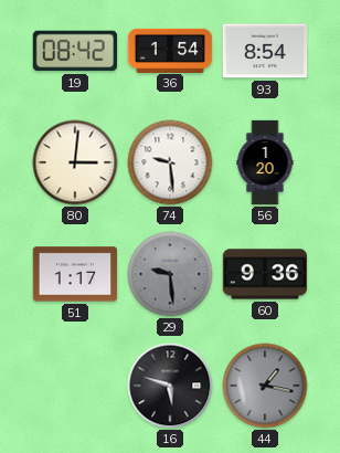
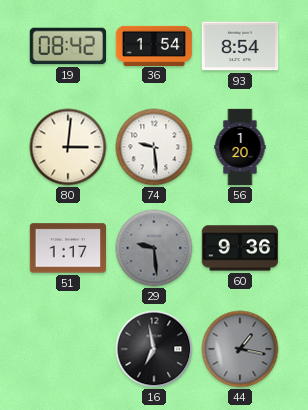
16: 5:48 -> 6:58 (154, 349)
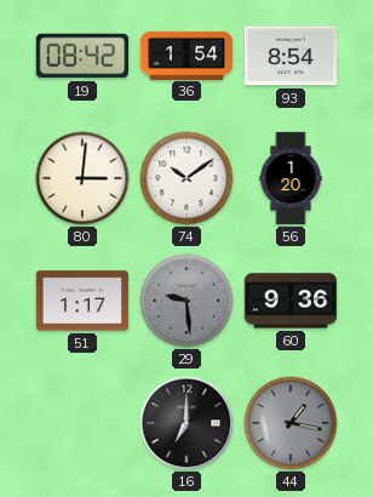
74: 9:29 -> 10:09 (187, 178)
16: 6:58 -> 7:00 (187, 423)
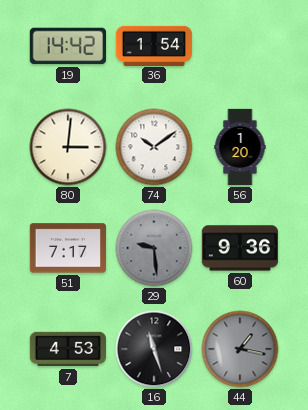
19: 08:42 -> 14:42 (68, 46)
93: 8:54 -> none (291, 56)
51: 1:17 -> 7:17 (68, 248)
7: none -> 4:53 (68, 349)
16: 7:00 -> 11:27 (154, 349)
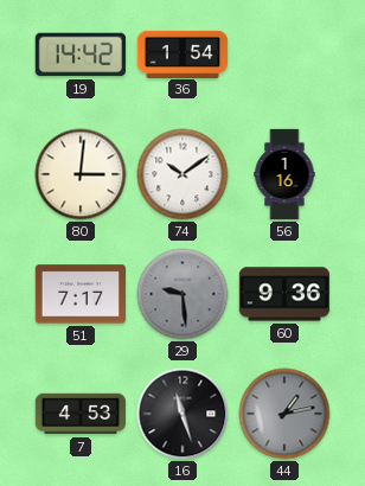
56: 1:20 -> 1:16 (284, 174)
44: 1:17 -> 1:13 (284, 414)
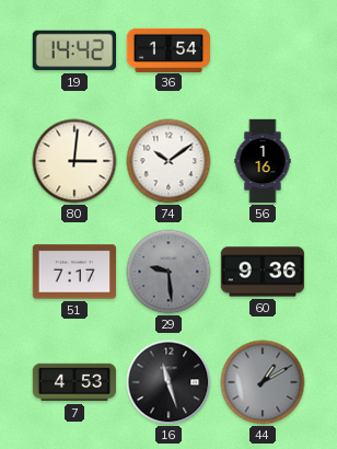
44: 1:13 -> 1:10 (263, 382)
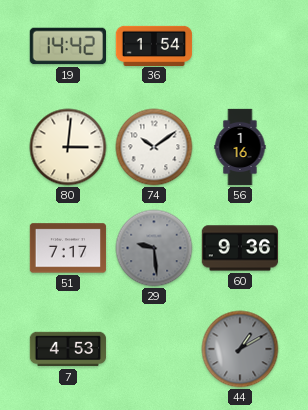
16: 11:27 -> none (168, 382)
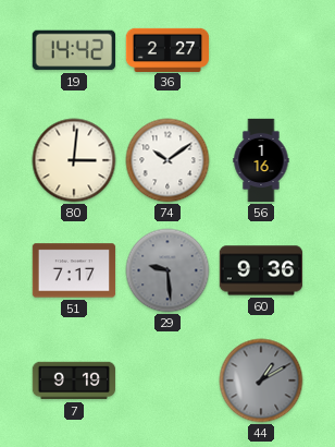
36: 1:54 -> 2:27 (167, 49)
7: 4:53 -> 9:19 (74, 380)
